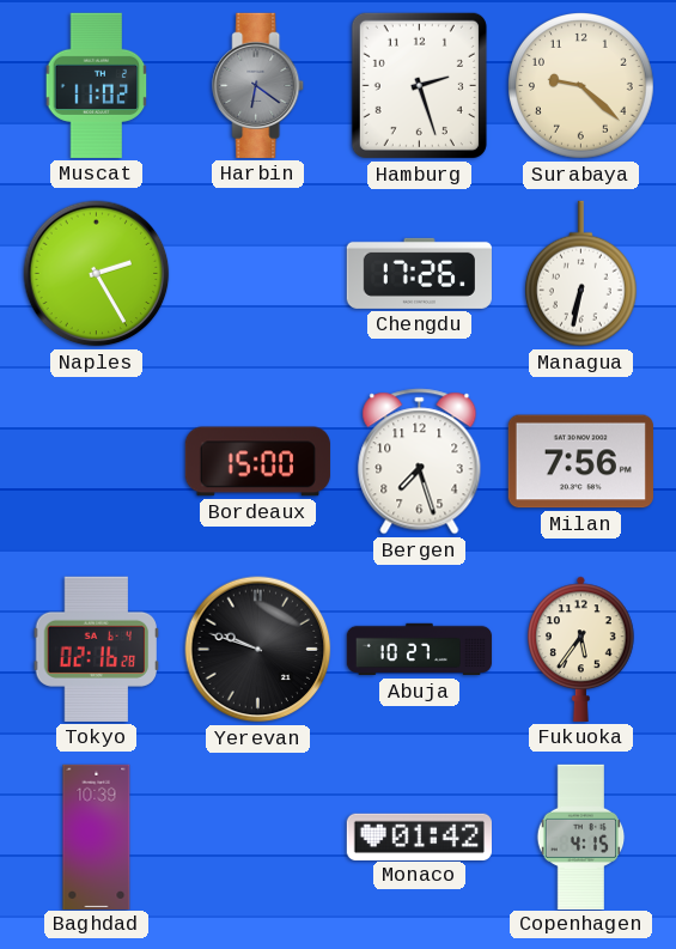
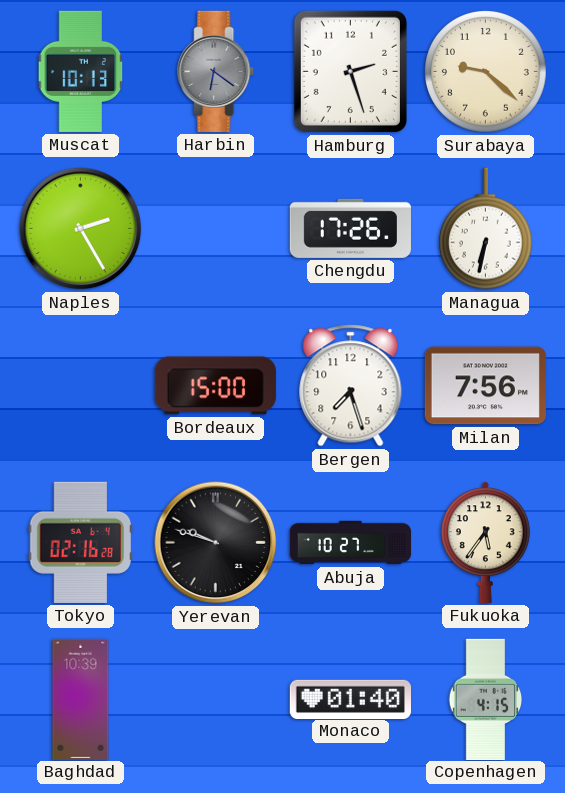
Muscat: 11:02 -> 10:13 (81, 71)
Monaco: 01:42 -> 01:40 (350, 699)
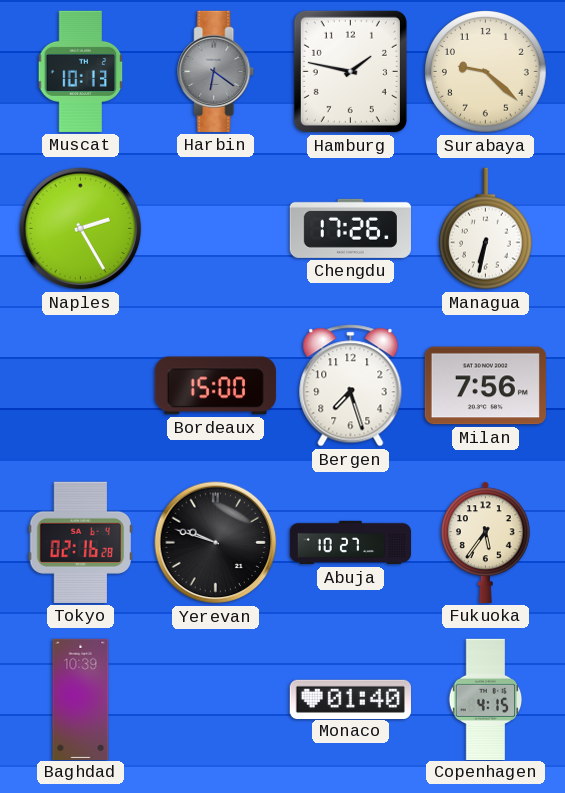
Hamburg: 2:27 -> 1:47 (350, 71)
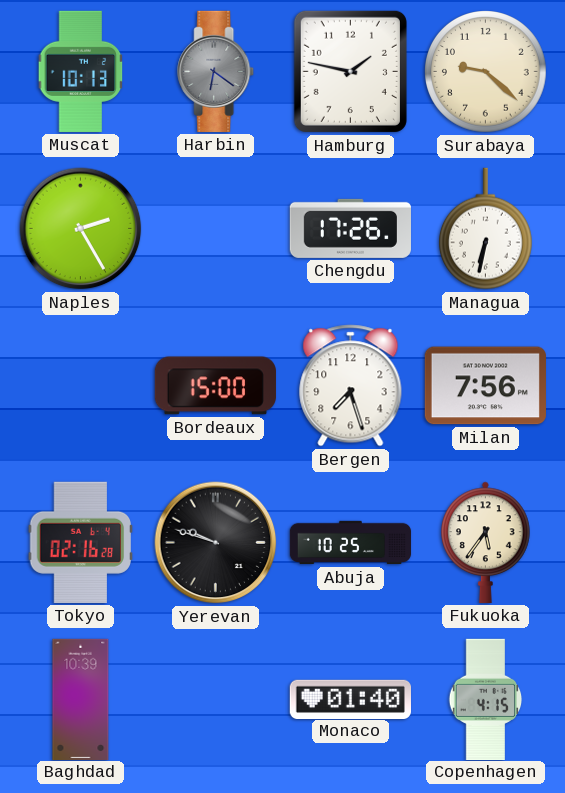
Abuja: 10:27 -> 10:25 (351, 543)
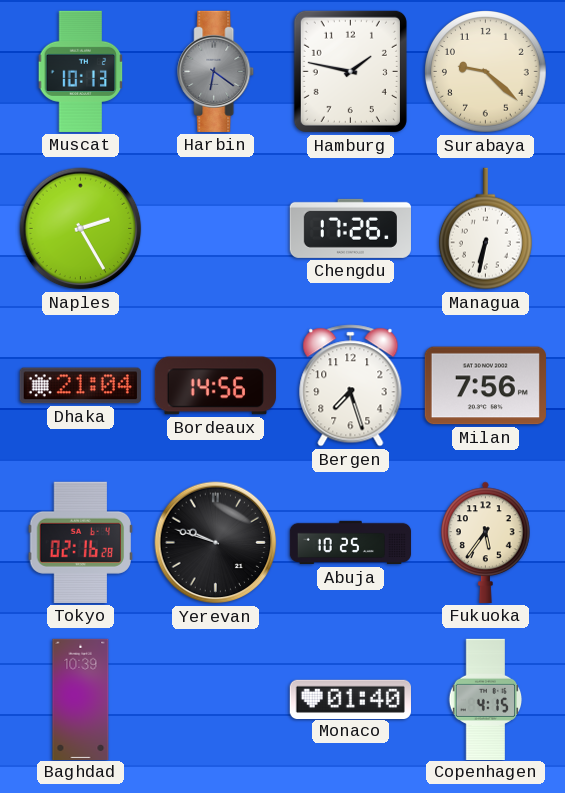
Dhaka: none -> 21:04 (80, 386)
Bordeaux: 15:00 -> 14:56 (215, 386)
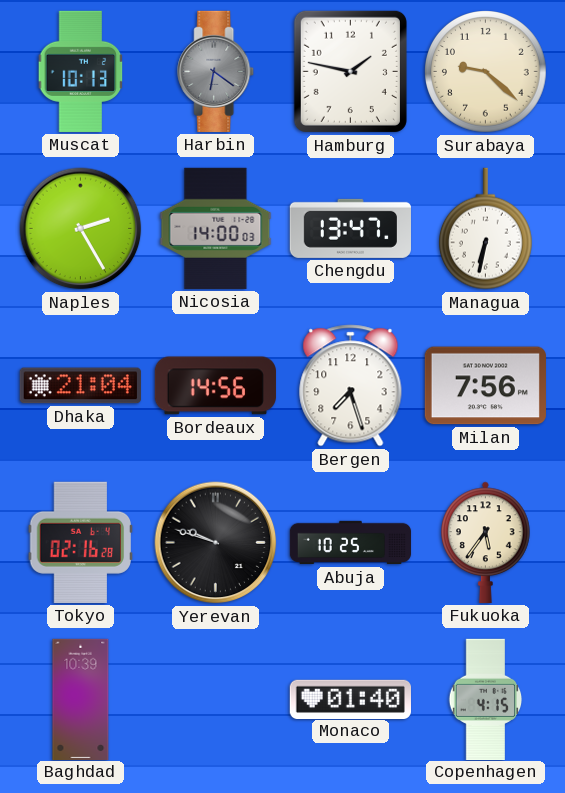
Nicosia: none -> 14:00 (216, 228)
Chengdu: 17:26 -> 13:47 (350, 228)
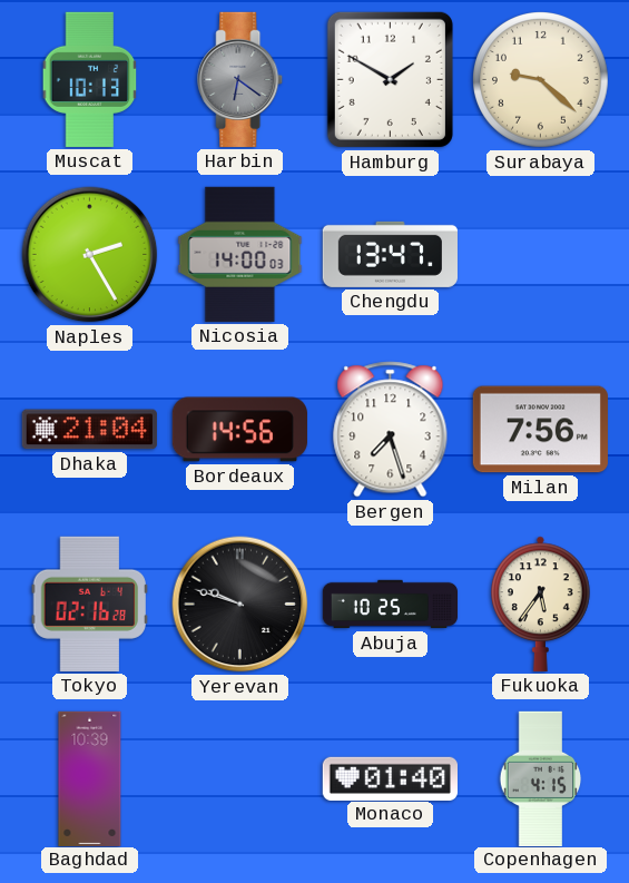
Hamburg: 1:47 -> 1:50 (390, 79)
Managua: 6:32 -> none (485, 229)
